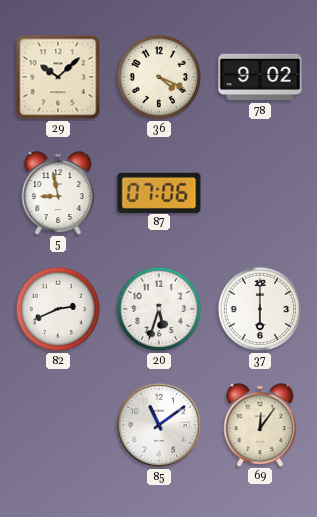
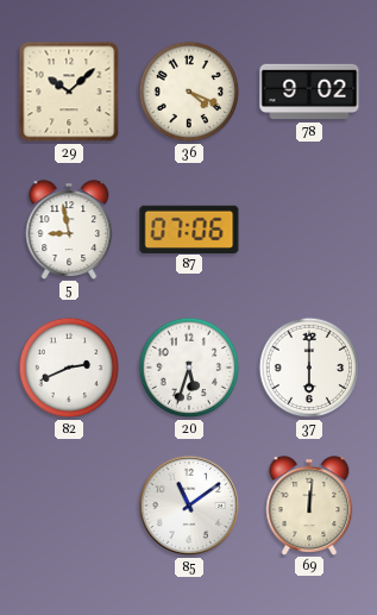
69: 12:06 -> 12:01 (309, 506)
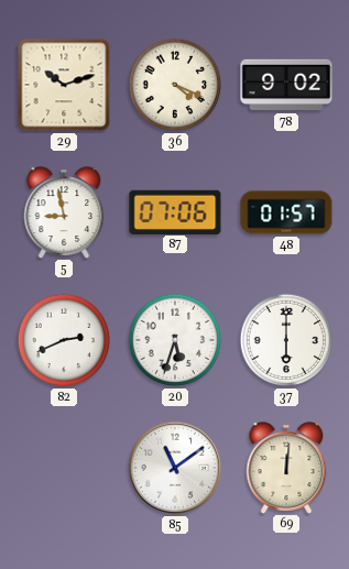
29: 10:08 -> 10:12 (64, 85)
48: none -> 01:57 (286, 212)
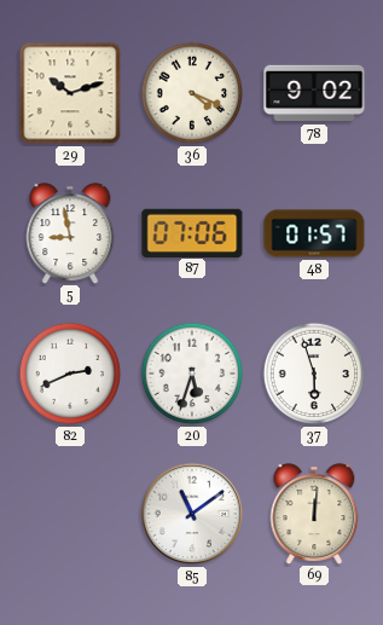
37: 6:00 -> 5:57 (314, 374)
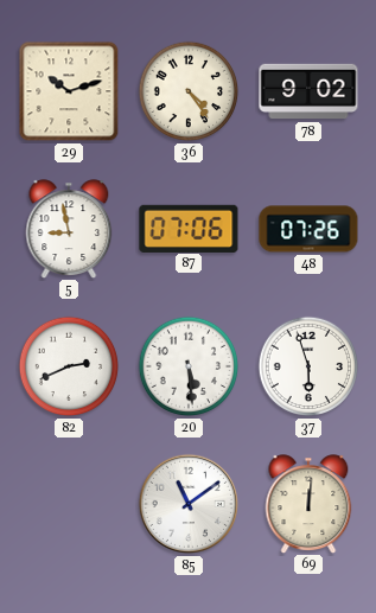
36: 4:19 -> 4:24 (189, 91)
48: 01:57 -> 07:26 (308, 229)
20: 5:33 -> 5:29 (189, 366)
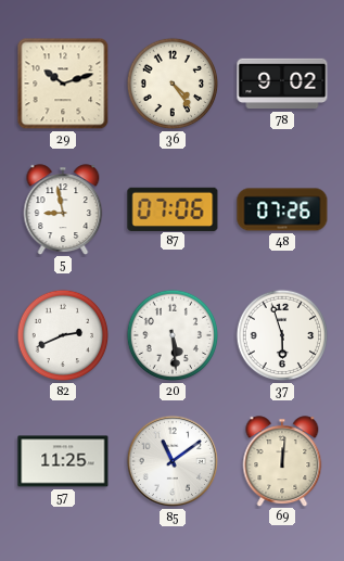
57: none -> 11:25 (63, 461)
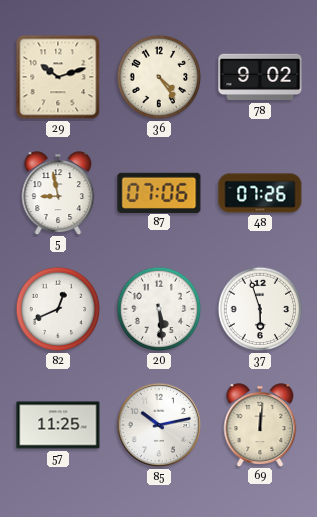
82: 2:41 -> 12:41 (58, 309)
85: 11:09 -> 10:13 (159, 425)
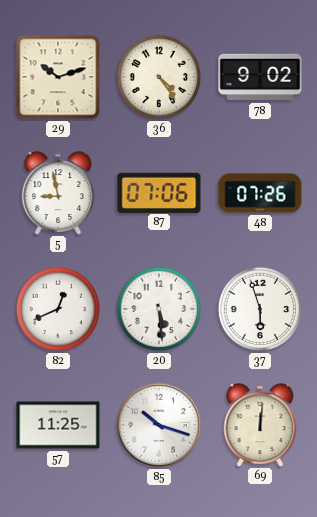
85: 10:13 -> 10:18 (159, 425)
